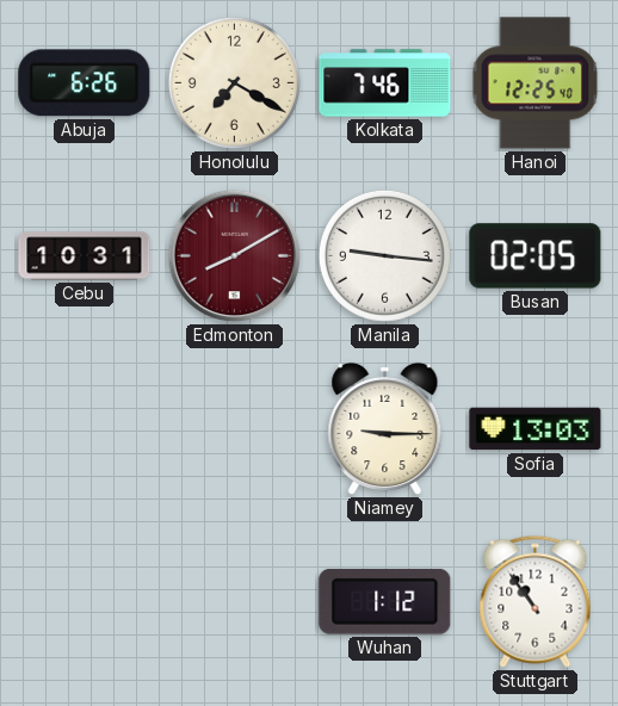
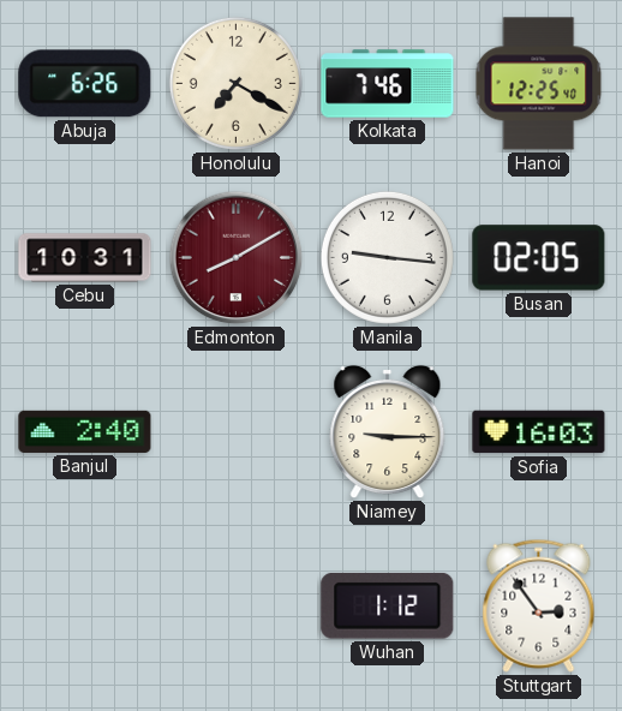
Banjul: none -> 2:40 (85, 431)
Sofia: 13:03 -> 16:03 (539, 432)
Stuttgart: 10:54 -> 2:54 (539, 605)
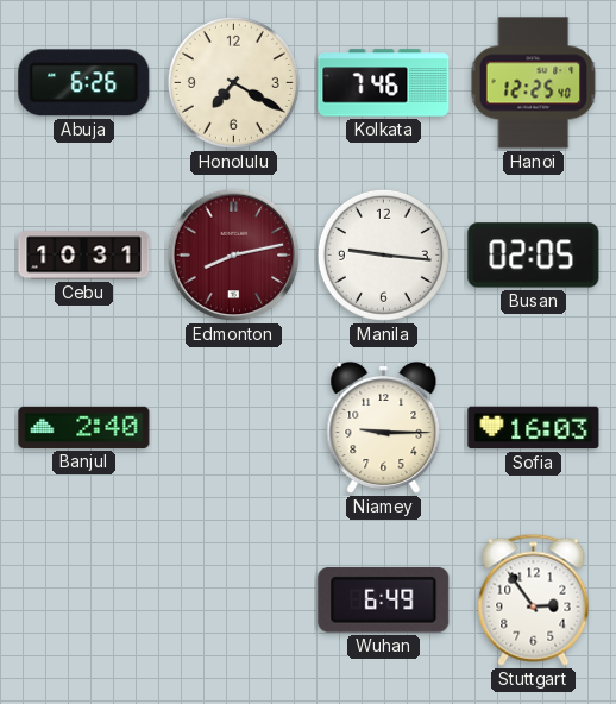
Edmonton: 8:10 -> 8:13 (234, 256)
Wuhan: 1:12 -> 6:49 (384, 601)
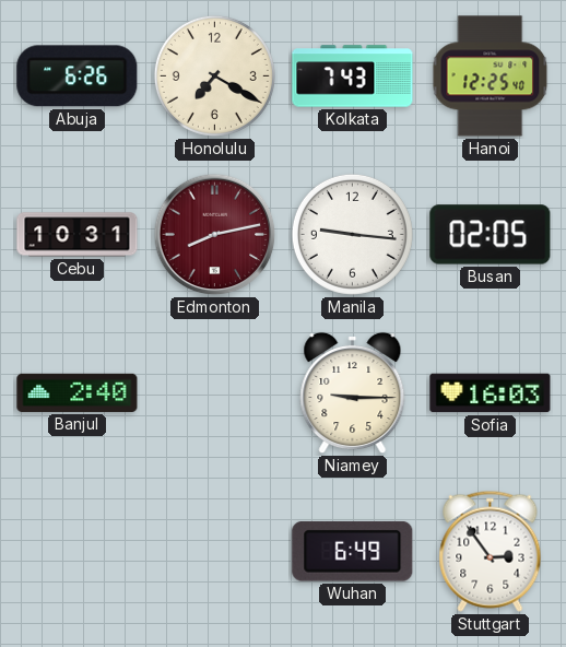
Kolkata: 7:46 -> 7:43 (353, 77)
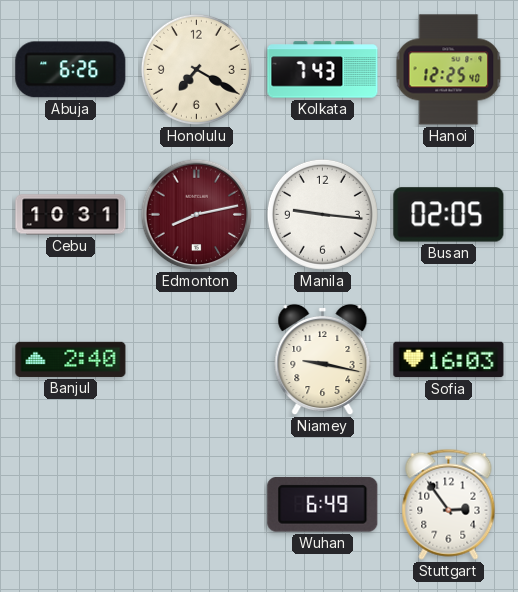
Niamey: 9:15 -> 9:17 (323, 360)
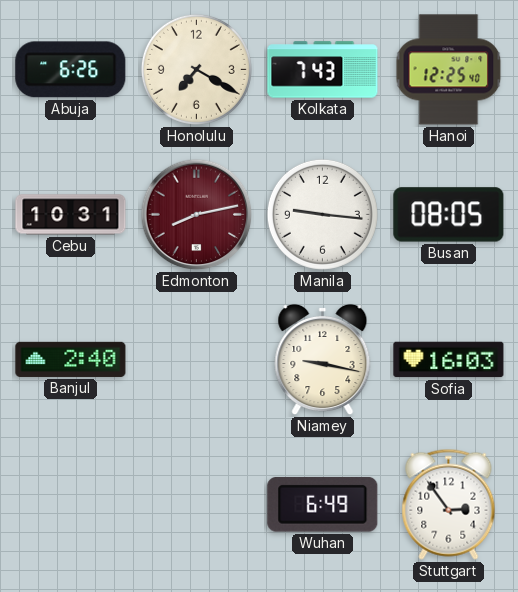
Busan: 02:05 -> 08:05 (449, 215)
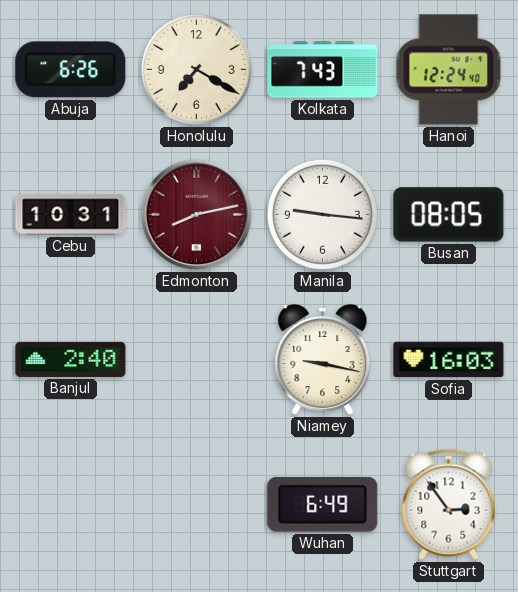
Hanoi: 12:25 -> 12:24 (449, 70)
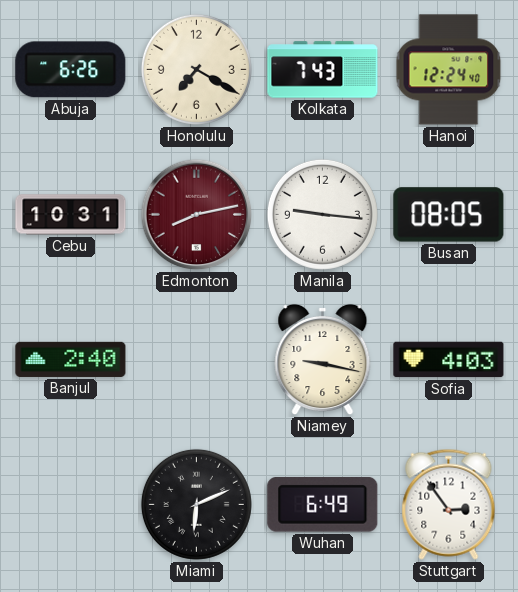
Sofia: 16:03 -> 4:03 (449, 360)
Miami: none -> 6:11 (196, 504)
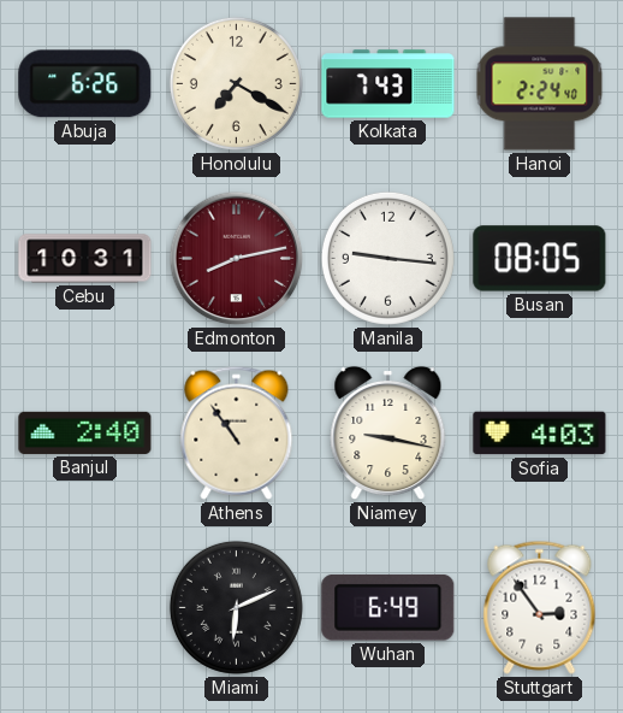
Hanoi: 12:24 -> 2:24 (540, 84)
Athens: none -> 10:54 (237, 432)
